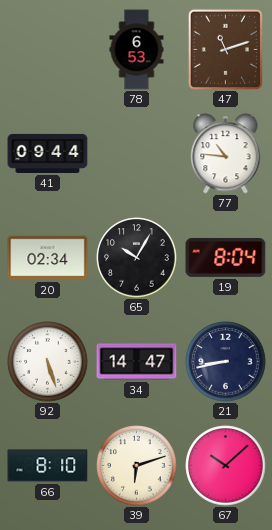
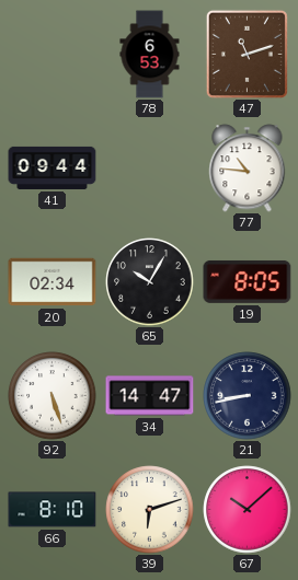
19: 8:04 -> 8:05 (248, 281)
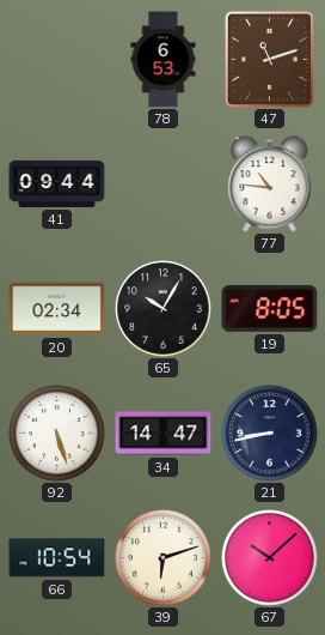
66: 8:10 -> 10:54 (57, 558)
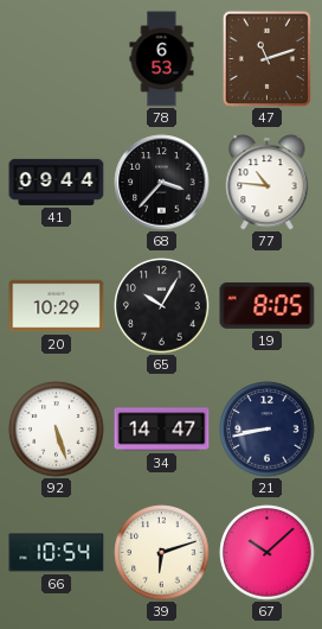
68: none -> 3:37 (162, 183)
20: 02:34 -> 10:29 (57, 306)
